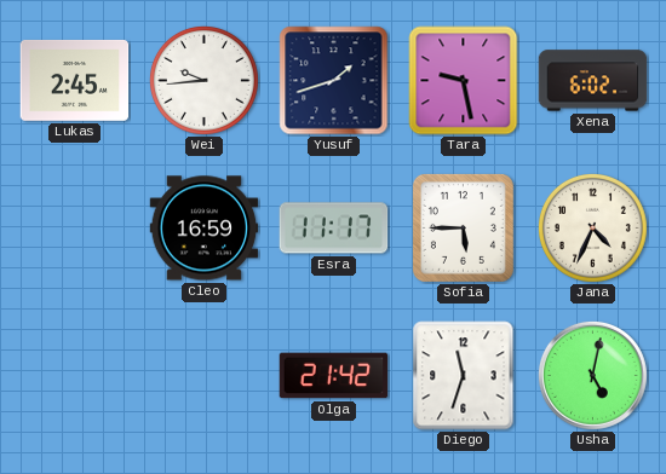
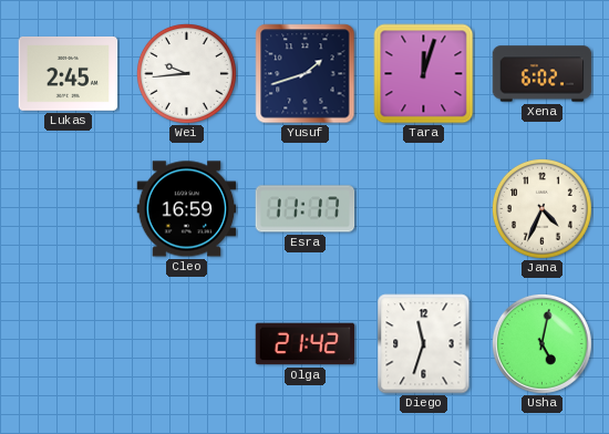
Tara: 9:28 -> 12:03 (424, 74)
Sofia: 5:45 -> none (463, 227)
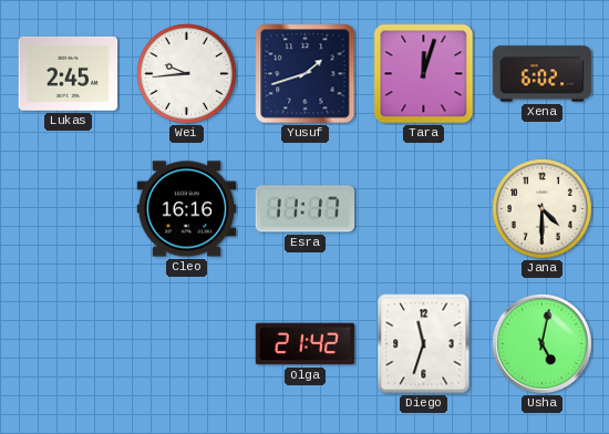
Cleo: 16:59 -> 16:16 (187, 209)
Jana: 4:34 -> 4:30 (541, 208)
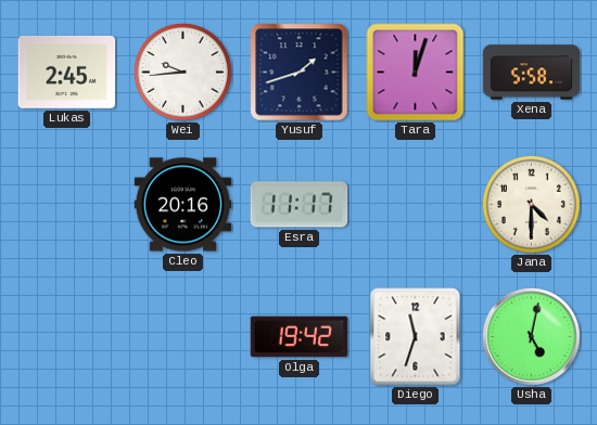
Xena: 6:02 -> 5:58 (532, 73)
Cleo: 16:16 -> 20:16 (183, 205)
Olga: 21:42 -> 19:42 (300, 337)
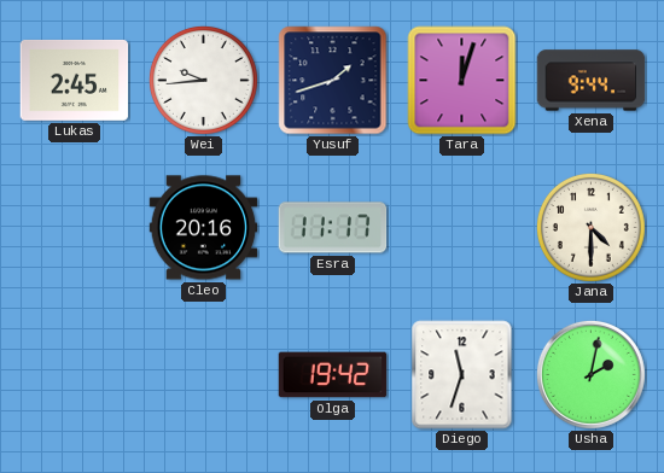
Xena: 5:58 -> 9:44 (592, 81)
Usha: 5:02 -> 2:02 (590, 374)
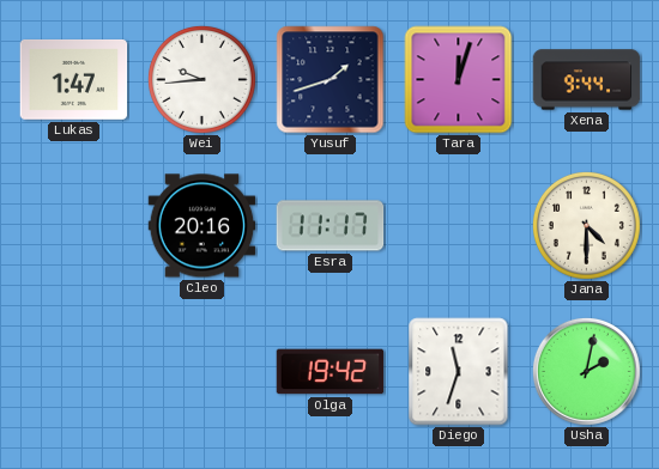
Lukas: 2:45 -> 1:47 (74, 79)
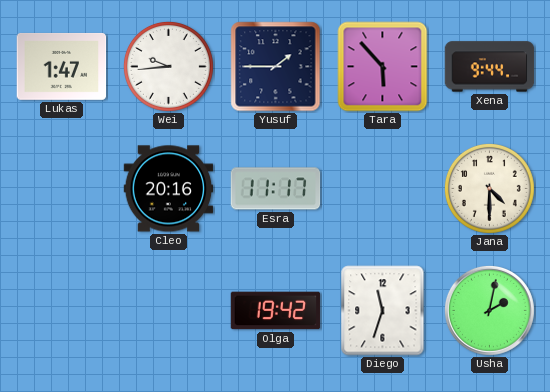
Yusuf: 1:42 -> 1:45 (276, 67)
Tara: 12:03 -> 5:53 (383, 67)
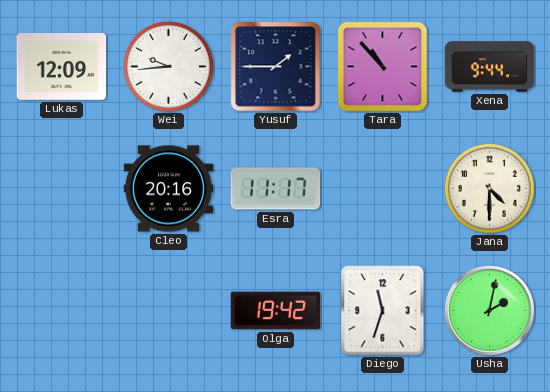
Lukas: 1:47 -> 12:09 (62, 66)
Tara: 5:53 -> 10:53 (383, 67)
